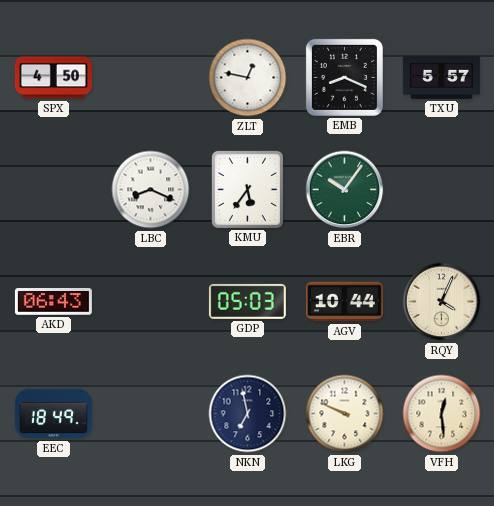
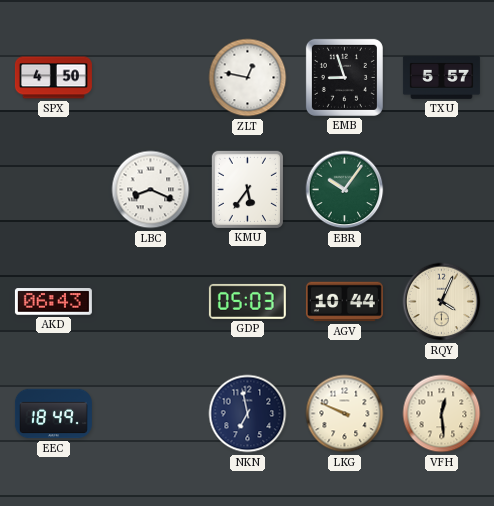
EMB: 8:19 -> 8:57 (344, 77)
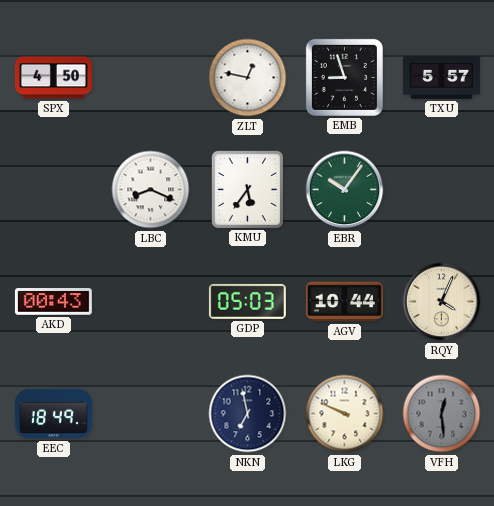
AKD: 06:43 -> 00:43 (53, 302)
VFH dial: cream -> grey (442, 414)
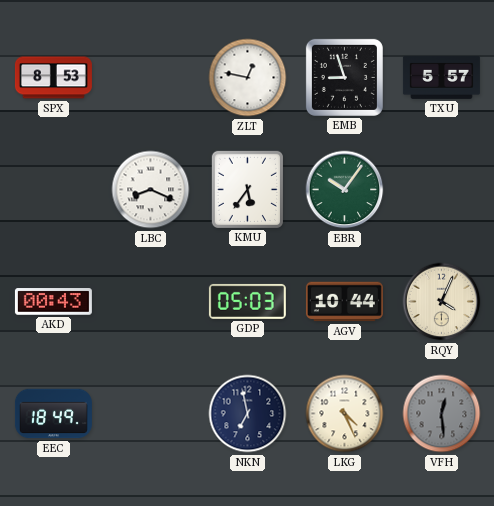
SPX: 4:50 -> 8:53 (53, 78)
LKG: 9:49 -> 4:26 (345, 414)
